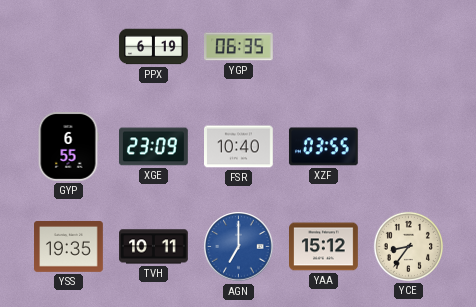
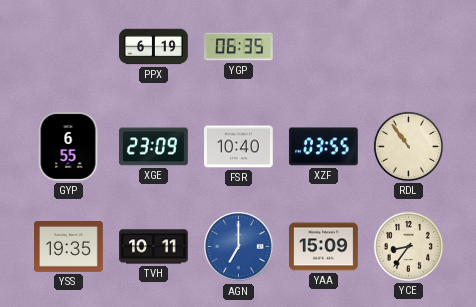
RDL: none -> 10:54 (408, 146)
YAA: 15:12 -> 15:09 (324, 247)
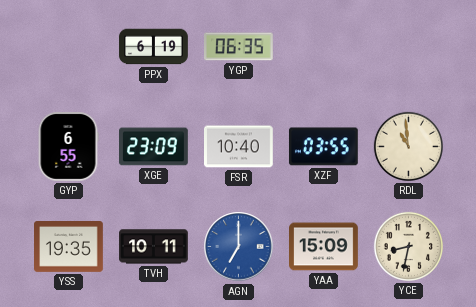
RDL: 10:54 -> 10:59 (408, 146)
YCE: 8:36 -> 8:32 (408, 246)
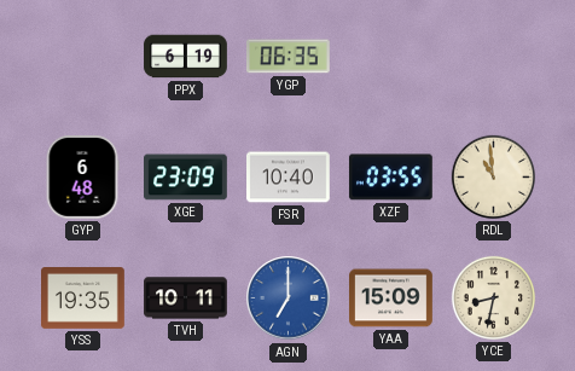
GYP: 6:55 -> 6:48 (82, 178)
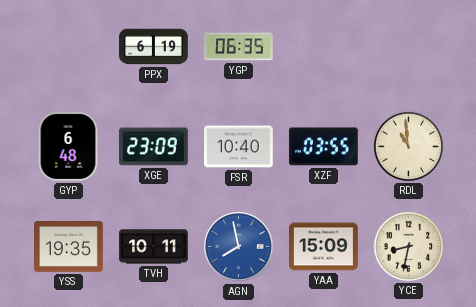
AGN: 7:00 -> 7:58 (239, 247)
